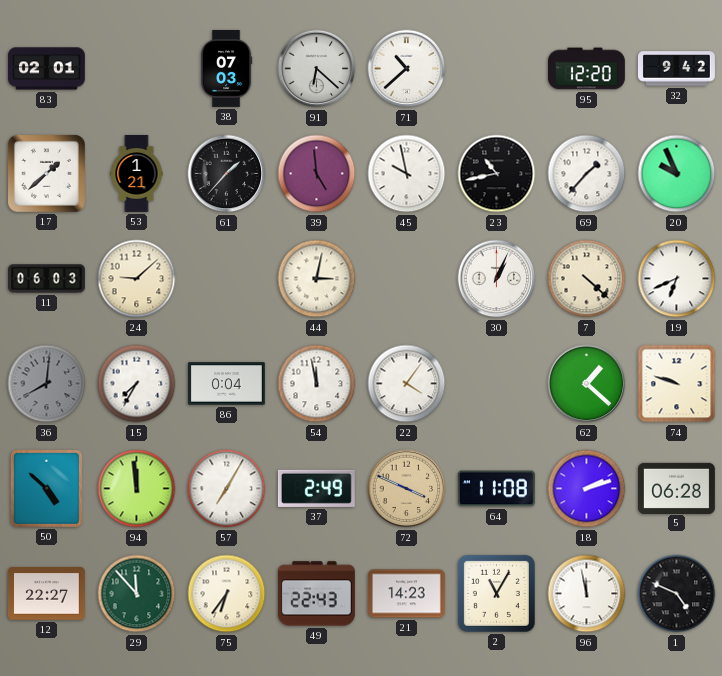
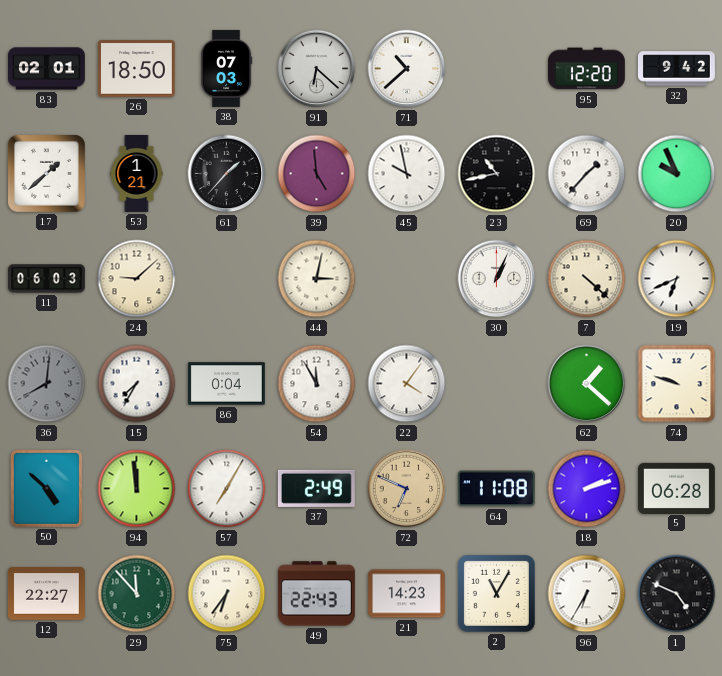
26: none -> 18:50 (136, 69)
54: 11:58 -> 11:55 (317, 384)
72: 3:49 -> 6:49 (407, 489)
96: 11:58 -> 6:35 (587, 594)
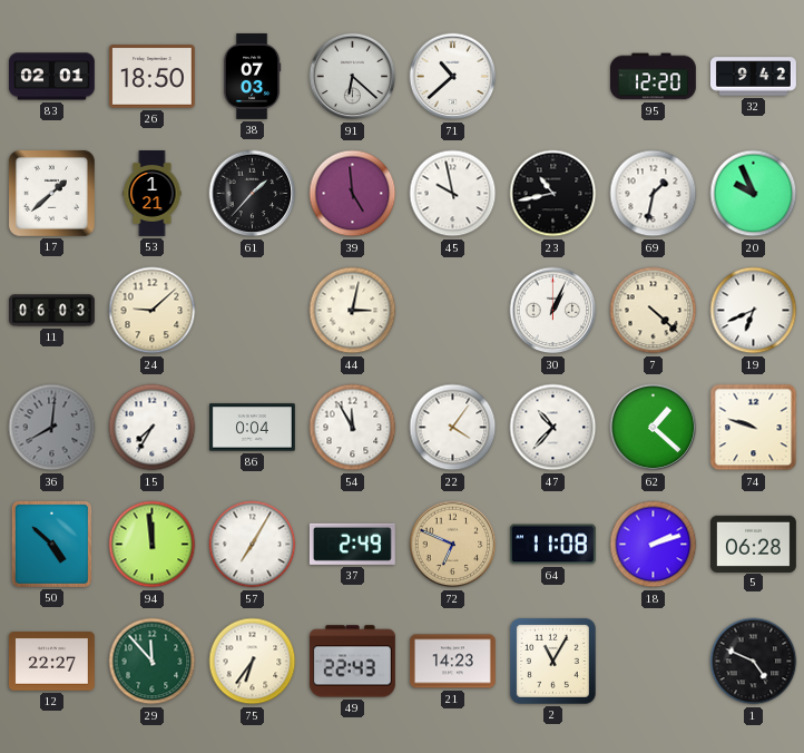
69: 1:37 -> 1:32 (654, 194)
47: none -> 10:37 (553, 428)
96: 6:35 -> none (587, 594)
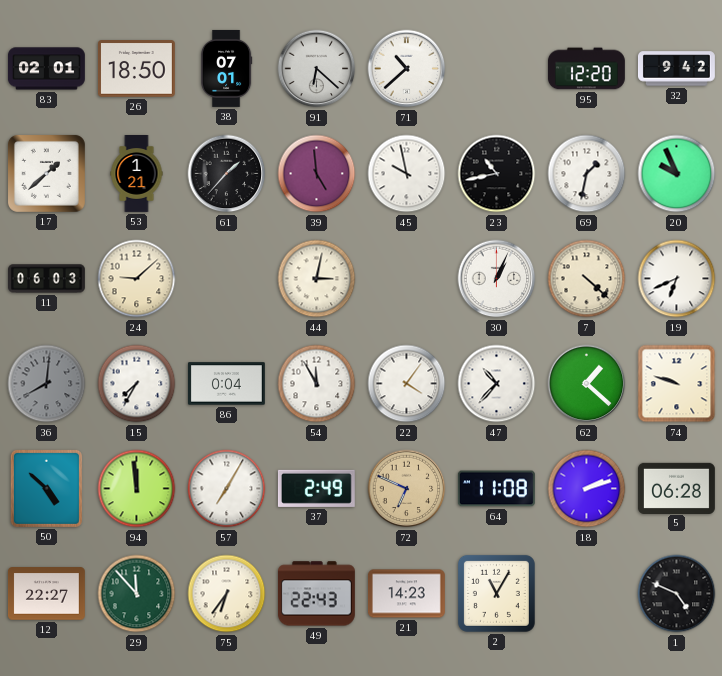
38: 07:03 -> 07:01 (226, 69)
